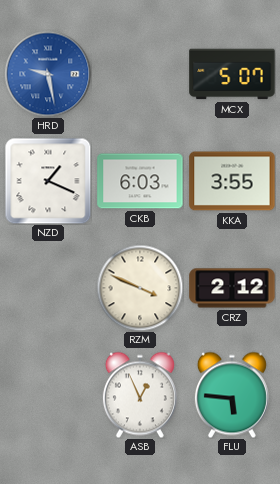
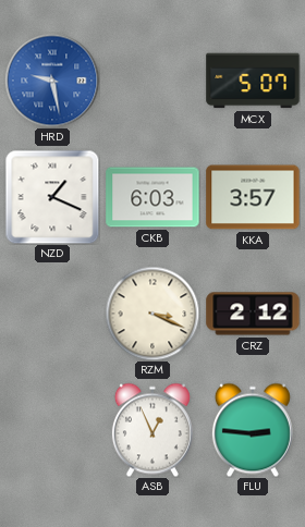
KKA: 3:55 -> 3:57 (253, 197)
RZM: 3:49 -> 3:19 (152, 314)
FLU: 5:46 -> 2:46 (253, 430)
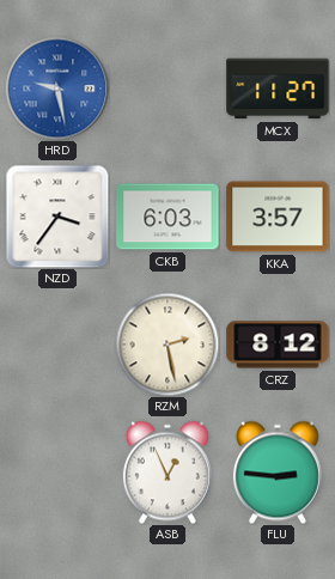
MCX: 5:07 -> 11:27 (278, 89)
NZD: 1:19 -> 3:36 (57, 217)
RZM: 3:19 -> 2:28 (167, 345)
CRZ: 2:12 -> 8:12 (278, 345)
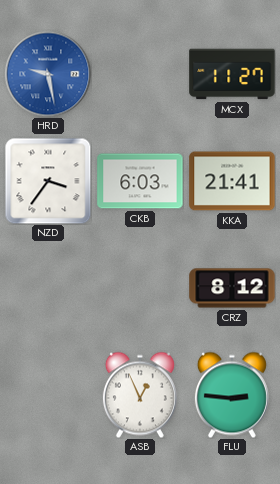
KKA: 3:57 -> 21:41 (232, 181)
RZM: 2:28 -> none (167, 345)
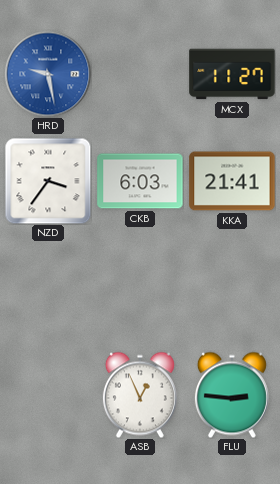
CRZ: 8:12 -> none (232, 288)
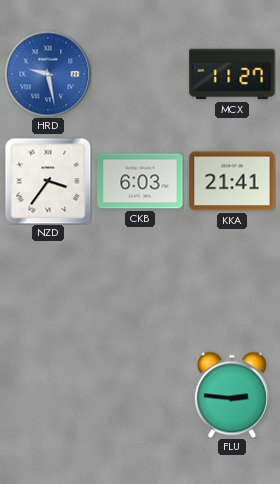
ASB: 12:56 -> none (140, 395)
